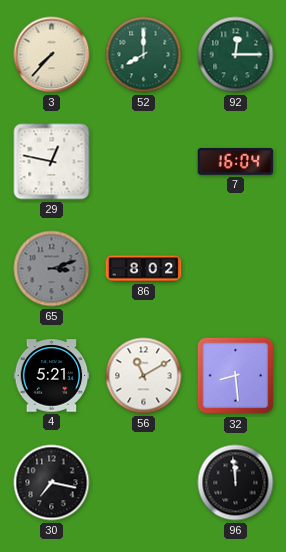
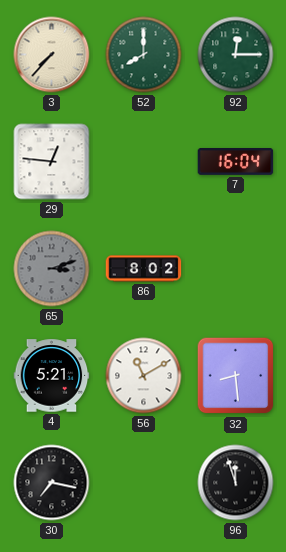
29: 12:47 -> 12:46 (52, 162)
96: 11:59 -> 11:57 (236, 483)
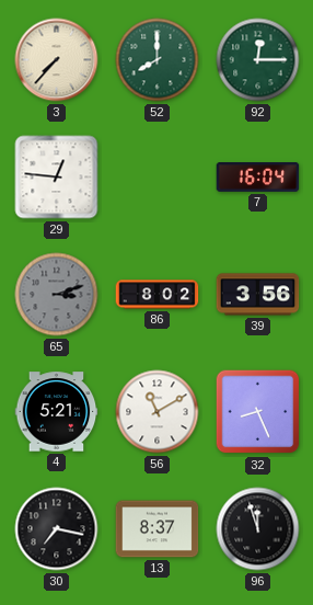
39: none -> 3:56 (258, 295)
32: 8:29 -> 8:26 (258, 412)
13: none -> 8:37 (158, 529)
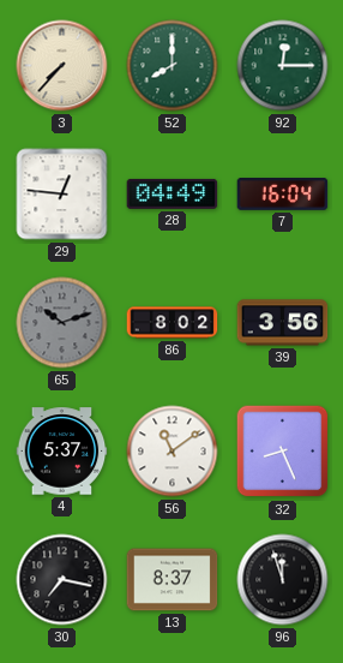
28: none -> 04:49 (173, 193)
65: 3:12 -> 10:12 (62, 323)
4: 5:21 -> 5:37 (62, 452)
56: 11:10 -> 11:09 (173, 452)
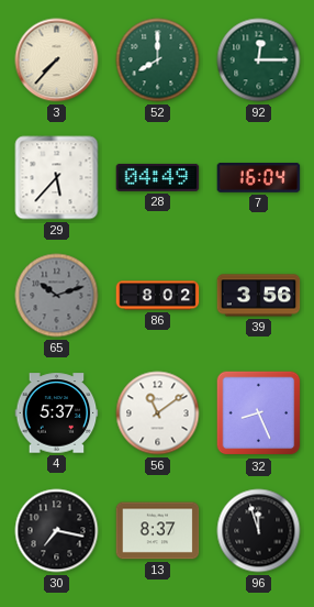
29: 12:46 -> 5:37 (57, 178)
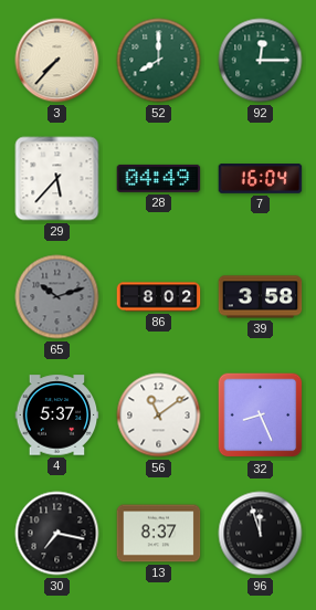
39: 3:56 -> 3:58 (261, 297)
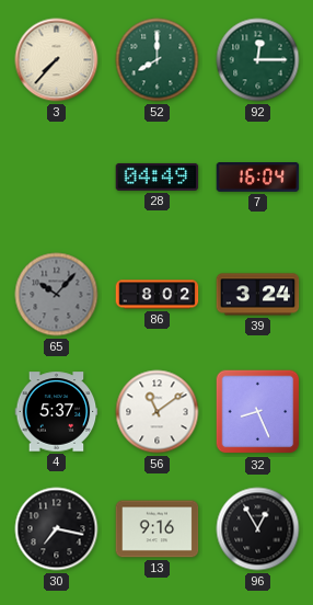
29: 5:37 -> none (57, 179)
65: 10:12 -> 10:07 (57, 295)
39: 3:58 -> 3:24 (258, 295)
13: 8:37 -> 9:16 (158, 529)
96: 11:57 -> 12:55 (258, 529)
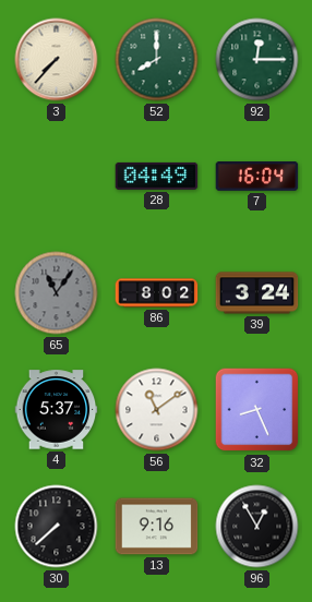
65: 10:07 -> 11:06 (57, 293)
30: 7:17 -> 7:38 (57, 527)
